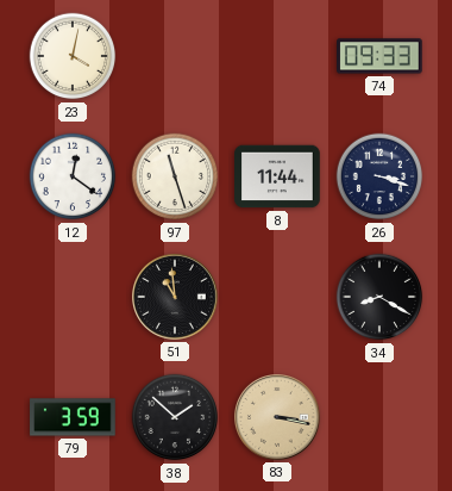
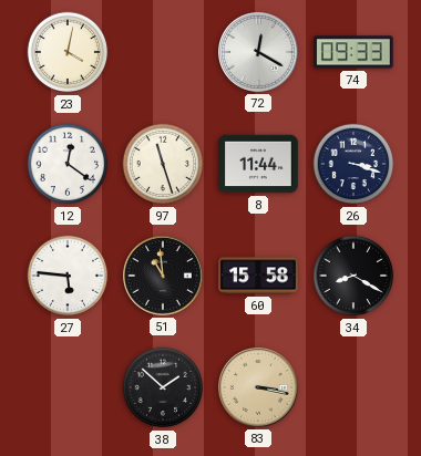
72: none -> 12:20 (259, 53)
27: none -> 5:46 (68, 276)
60: none -> 15:58 (258, 276)
79: 3:59 -> none (73, 417)
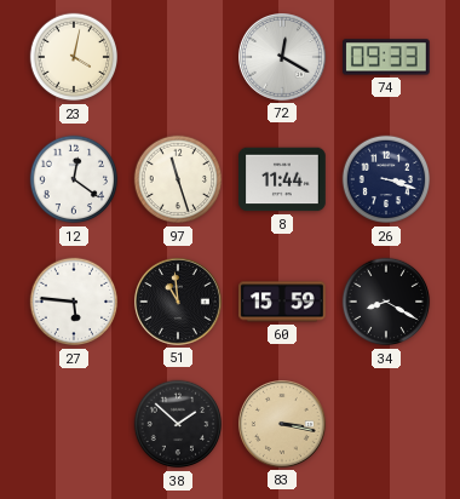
60: 15:58 -> 15:59 (282, 302)
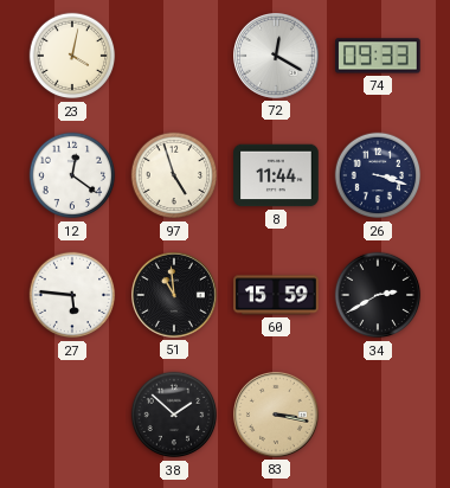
97: 11:27 -> 4:57 (174, 175)
34: 8:20 -> 2:40 (378, 295)
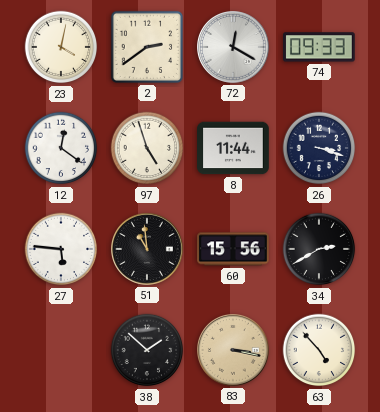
2: none -> 2:39 (147, 47)
60: 15:59 -> 15:56 (233, 249)
63: none -> 4:53 (319, 350)
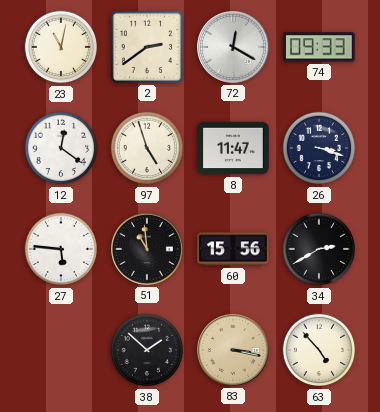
23: 4:02 -> 11:02 (61, 47)
8: 11:44 -> 11:47 (233, 148)
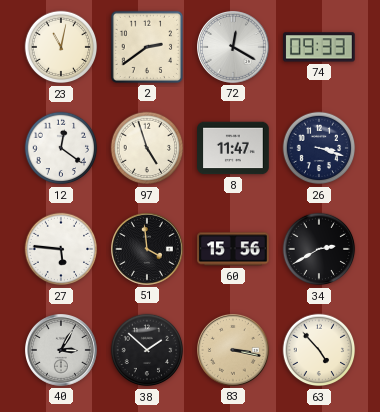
51: 10:59 -> 3:59 (148, 250)
40: none -> 3:05 (62, 351)
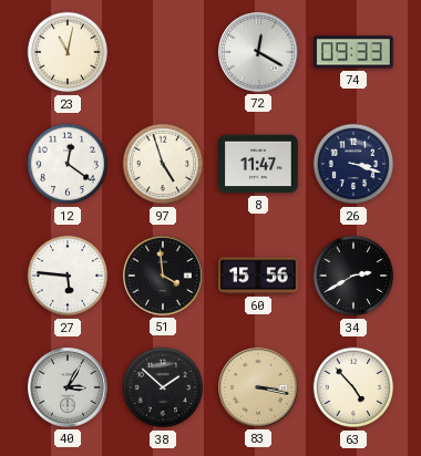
2: 2:39 -> none (147, 47)
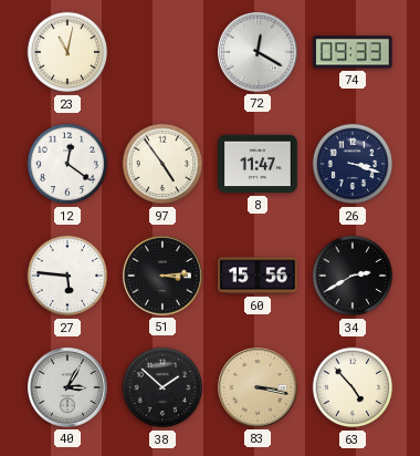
97: 4:57 -> 4:54 (162, 164)
51: 3:59 -> 3:14 (164, 277)
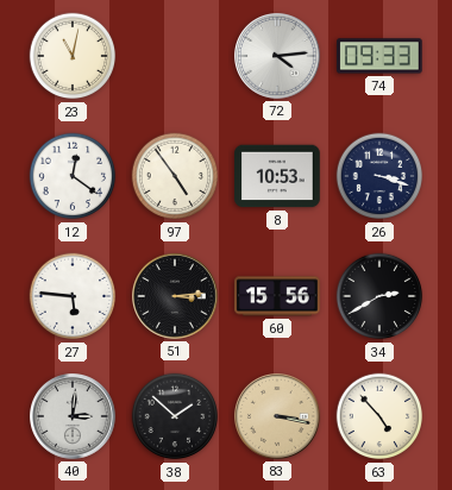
72: 12:20 -> 4:14 (278, 57)
8: 11:47 -> 10:53 (277, 176)
40: 3:05 -> 3:01 (74, 417)
